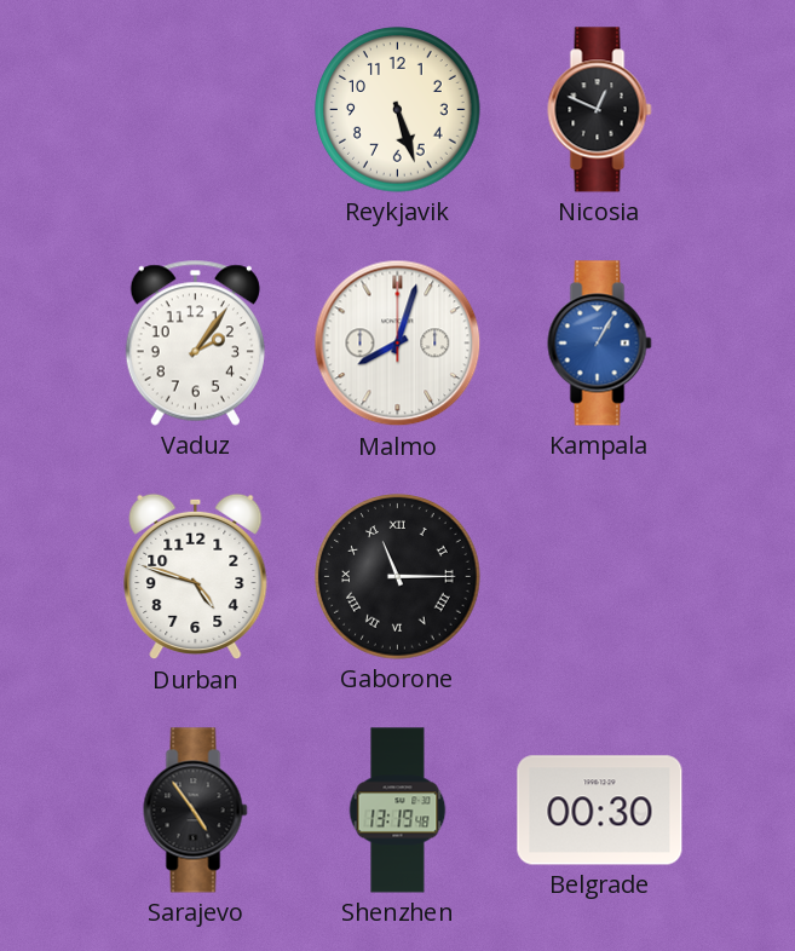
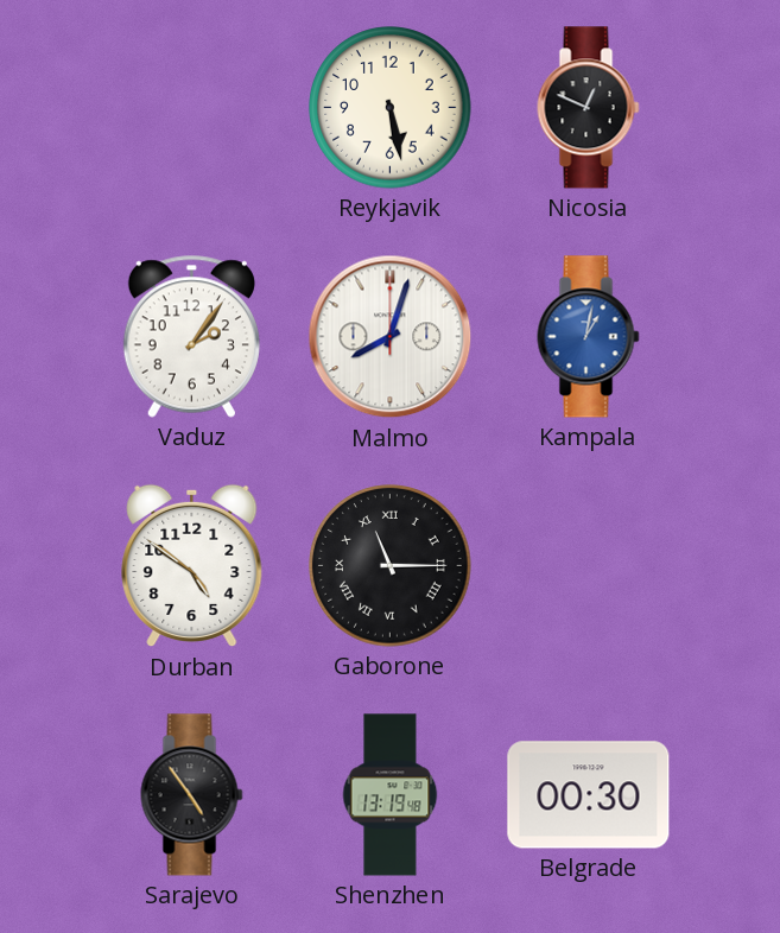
Reykjavik: 5:27 -> 5:28 (391, 108)
Kampala: 1:05 -> 1:02 (589, 337)
Durban: 4:48 -> 4:51 (192, 566)
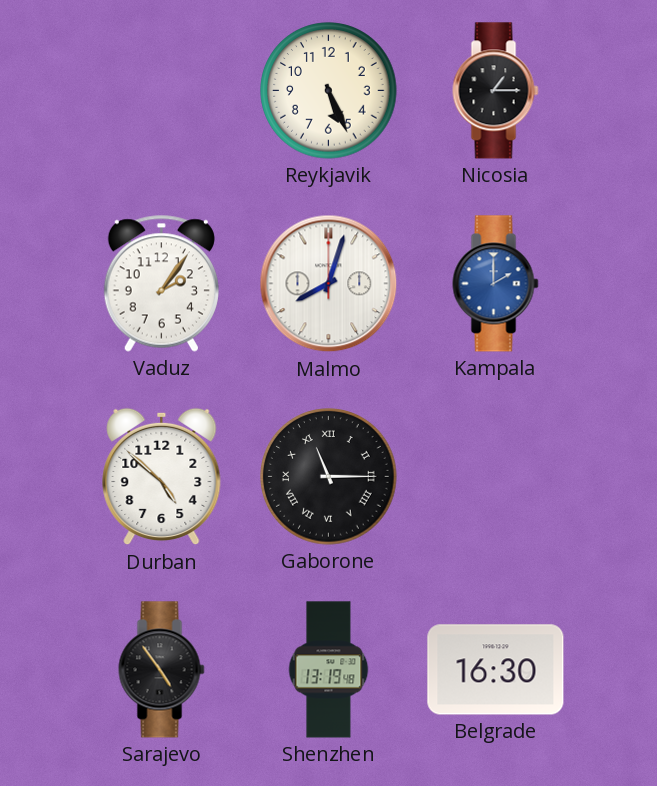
Reykjavik: 5:28 -> 5:26 (329, 91)
Nicosia: 12:49 -> 1:15 (496, 91)
Kampala: 1:02 -> 2:00 (496, 284)
Durban: 4:51 -> 4:52 (162, 477)
Belgrade: 00:30 -> 16:30 (496, 670)
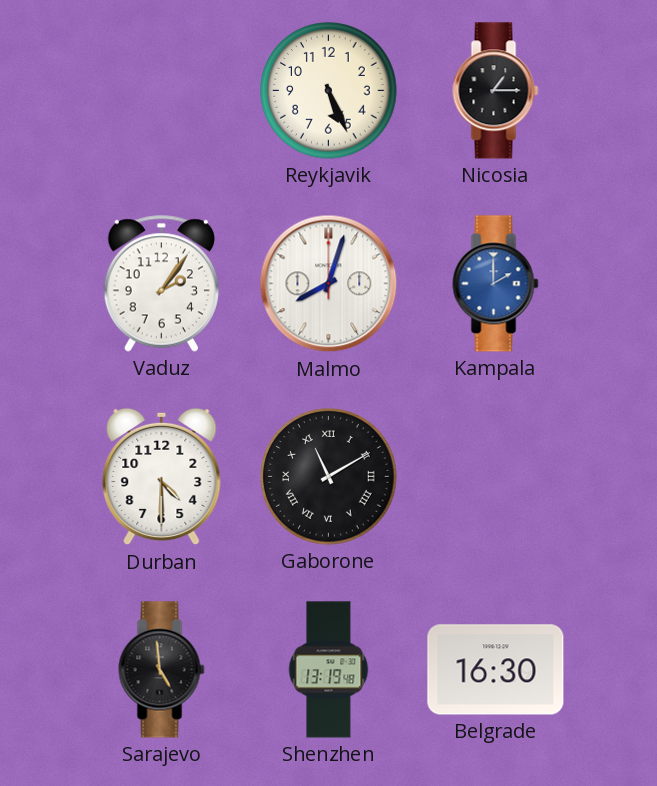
Durban: 4:52 -> 4:30 (162, 477)
Gaborone: 11:15 -> 11:10 (329, 477)
Sarajevo: 4:54 -> 4:59 (162, 670)
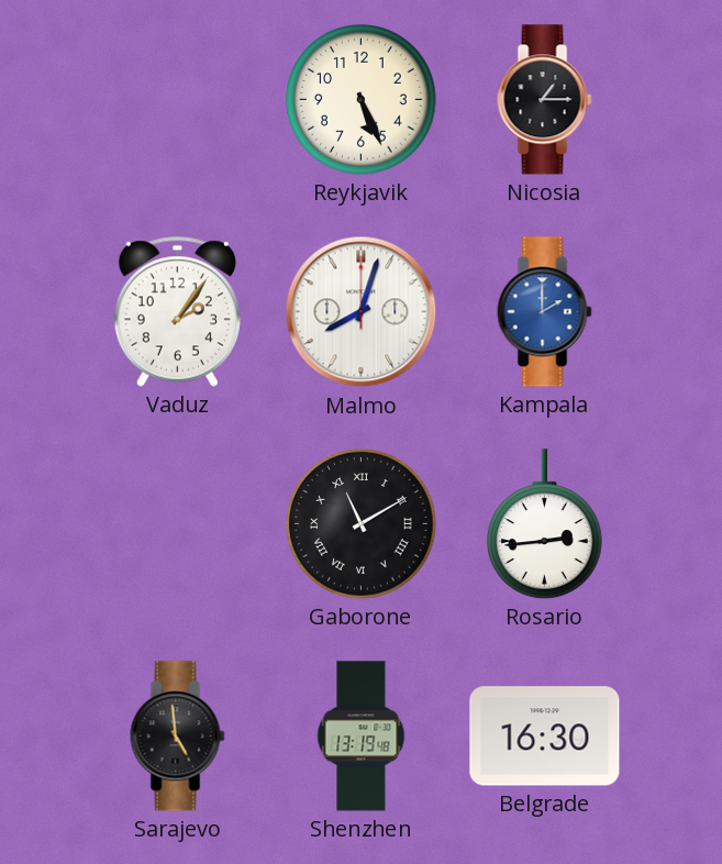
Durban: 4:30 -> none (162, 477)
Rosario: none -> 2:44 (545, 524)
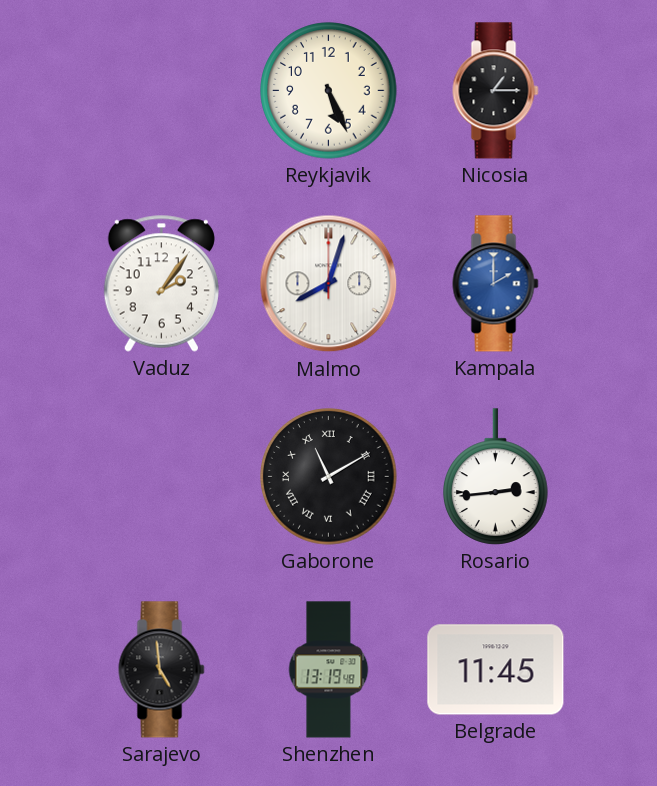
Belgrade: 16:30 -> 11:45 (496, 670)
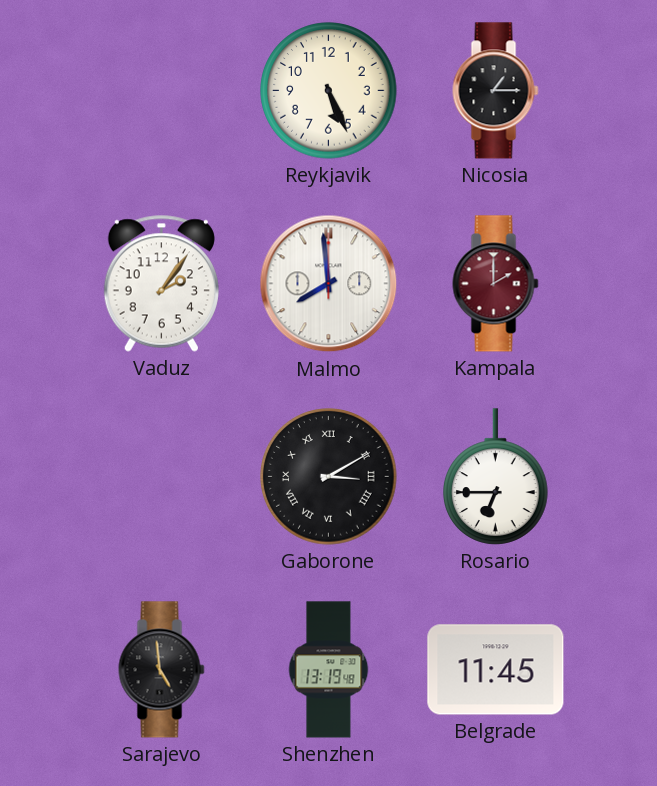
Malmo: 8:03 -> 7:59 (329, 284)
Kampala dial: blue -> burgundy (496, 284)
Gaborone: 11:10 -> 3:10 (329, 477)
Rosario: 2:44 -> 6:45 (496, 477)
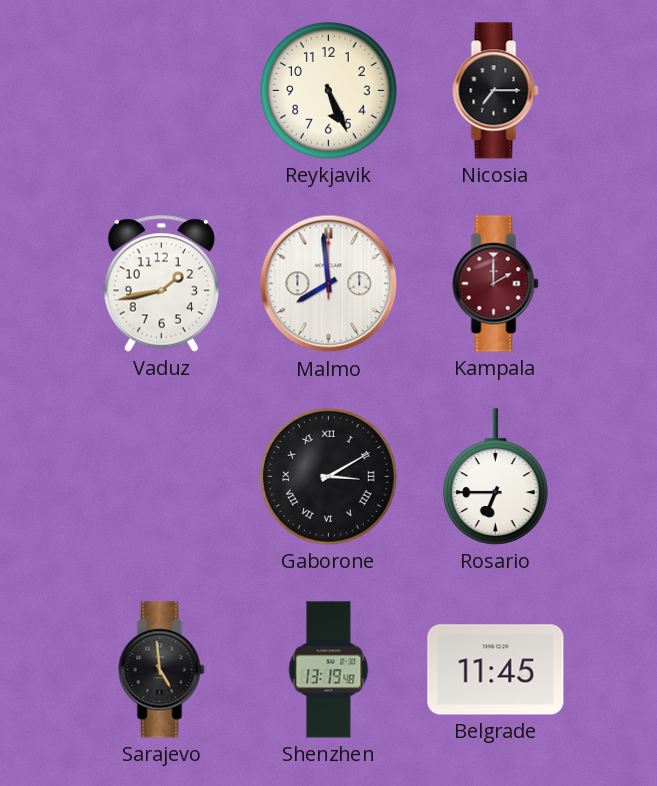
Nicosia: 1:15 -> 7:15 (496, 91)
Vaduz: 2:06 -> 1:43 (161, 283)
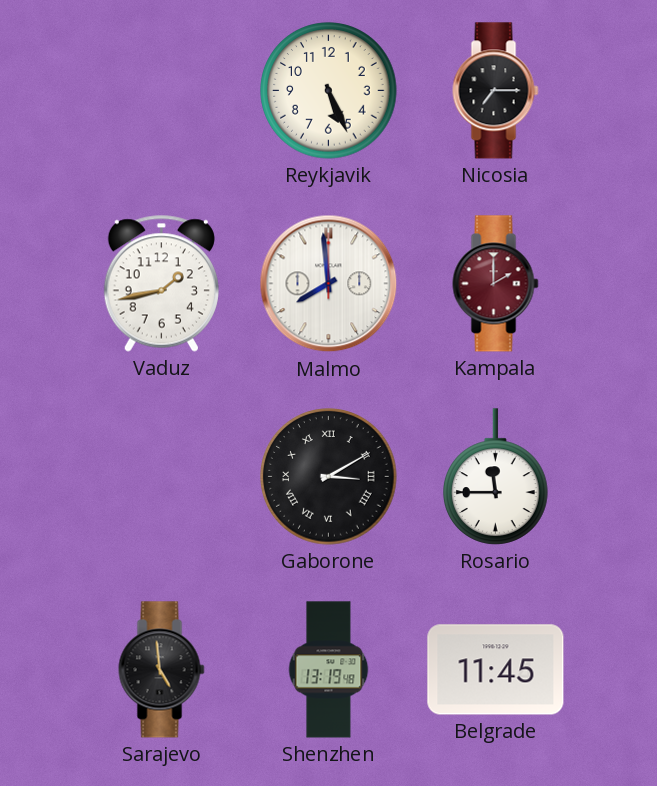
Rosario: 6:45 -> 11:45 (496, 477)
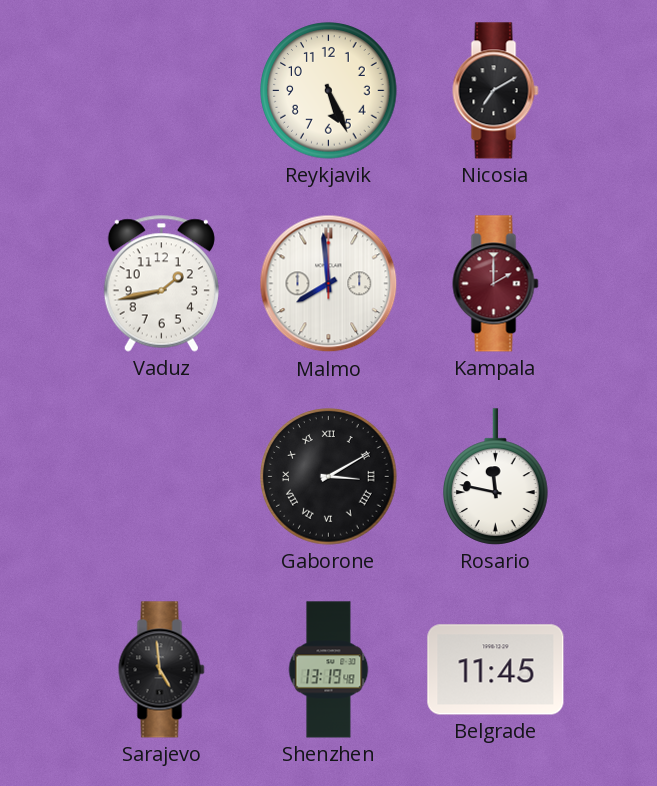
Nicosia: 7:15 -> 7:10 (496, 91)
Rosario: 11:45 -> 11:47 (496, 477)
